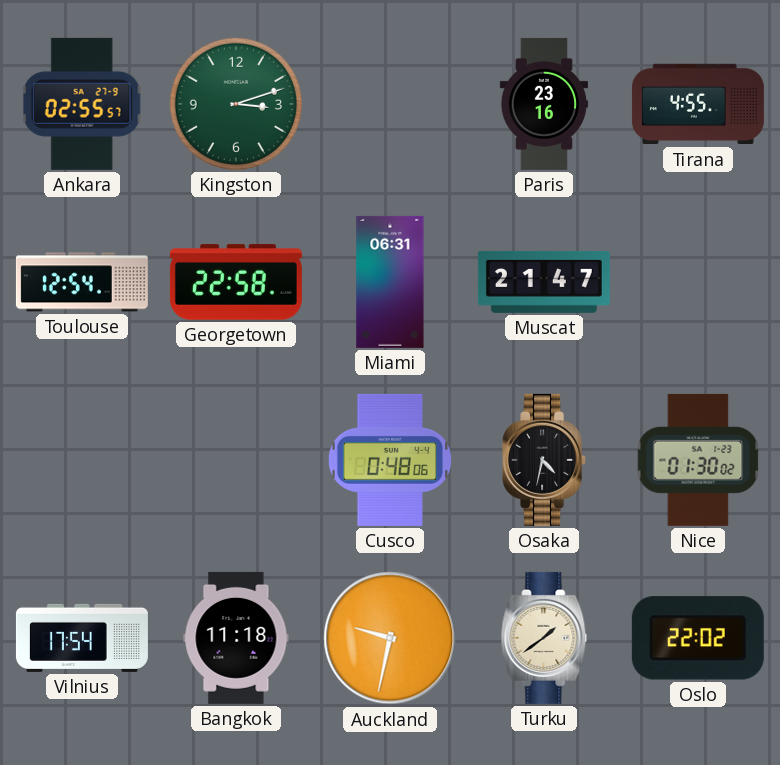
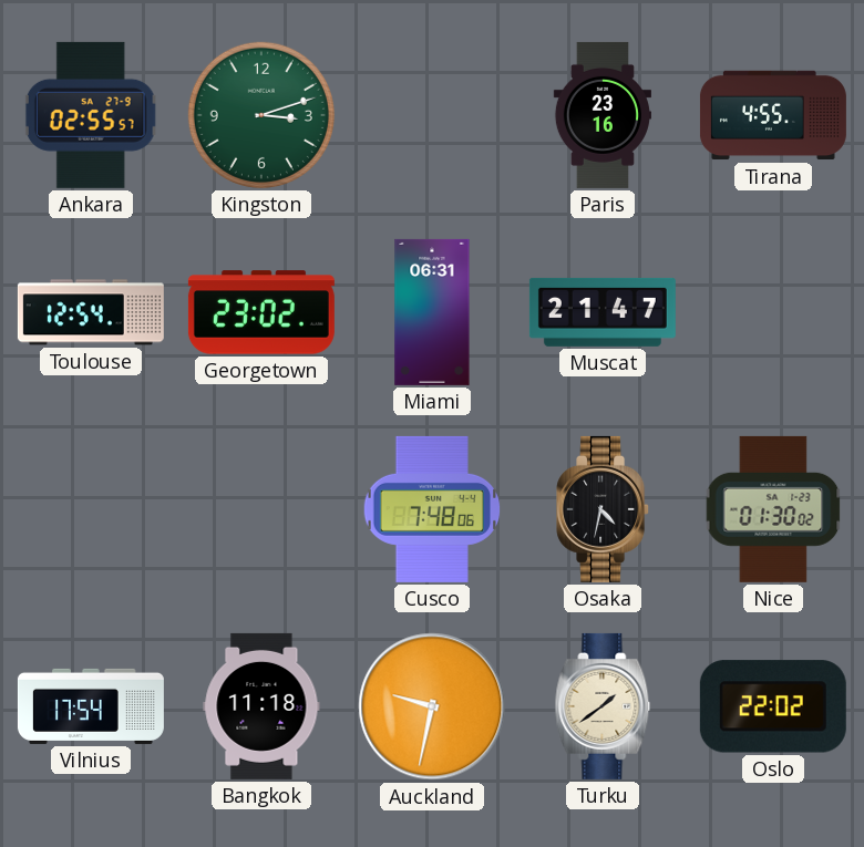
Georgetown: 22:58 -> 23:02 (261, 312)
Cusco: 0:48 -> 7:48 (432, 509)
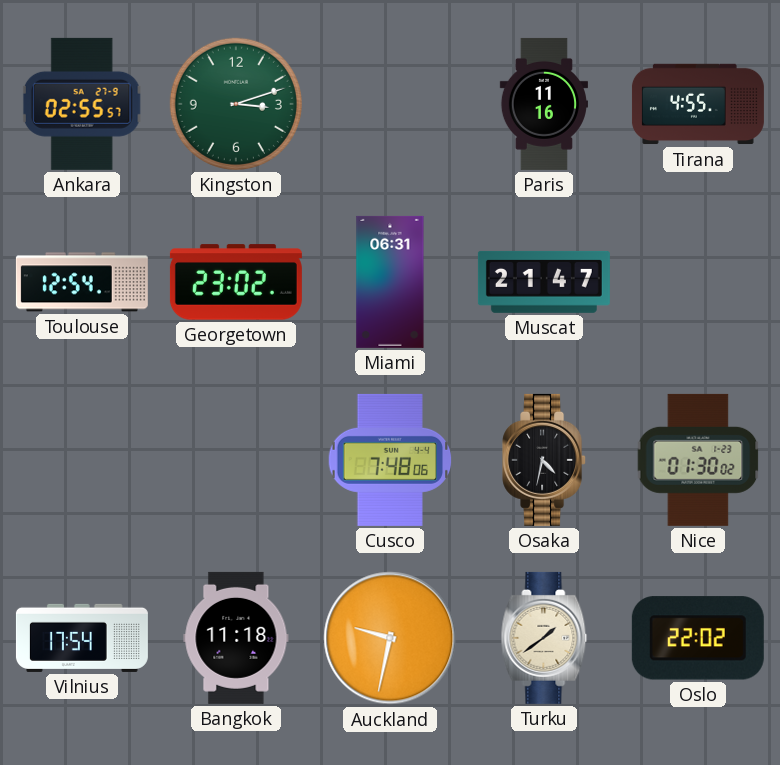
Paris: 23:16 -> 11:16 (544, 104)
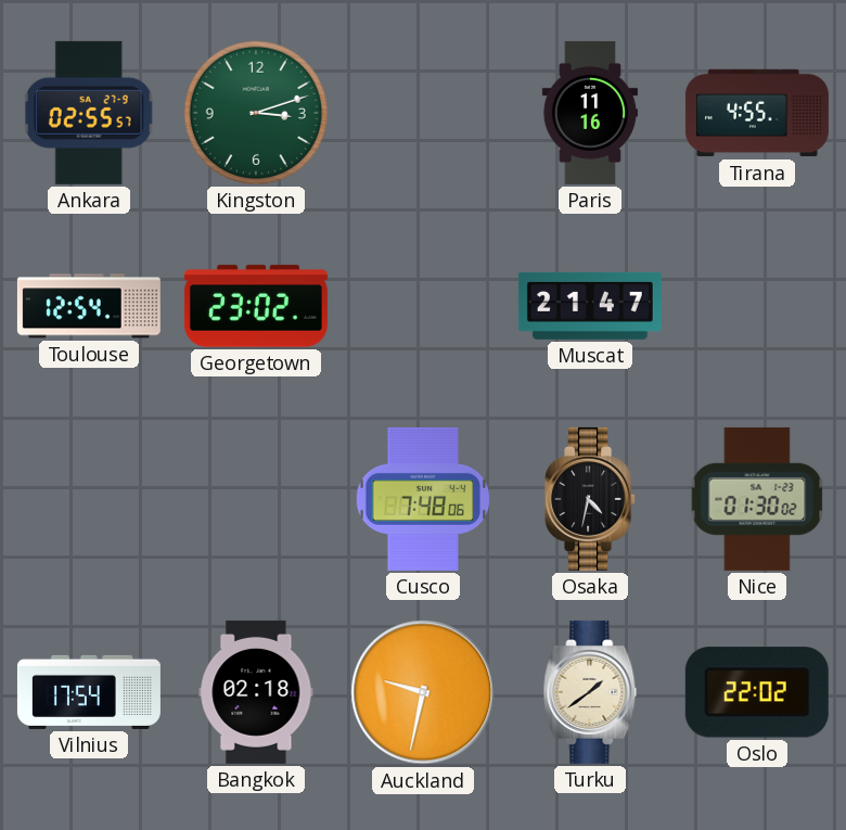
Miami: 06:31 -> none (390, 282)
Bangkok: 11:18 -> 02:18 (256, 692)
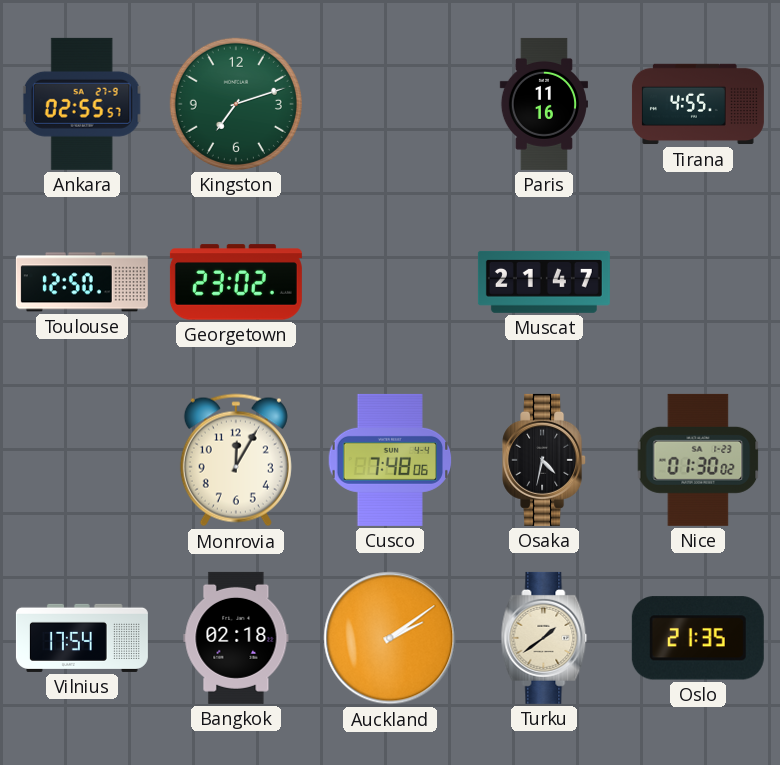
Kingston: 3:12 -> 7:12 (236, 104)
Toulouse: 12:54 -> 12:50 (82, 282)
Monrovia: none -> 12:05 (236, 460)
Auckland: 9:32 -> 2:09 (390, 638)
Oslo: 22:02 -> 21:35 (698, 638)
